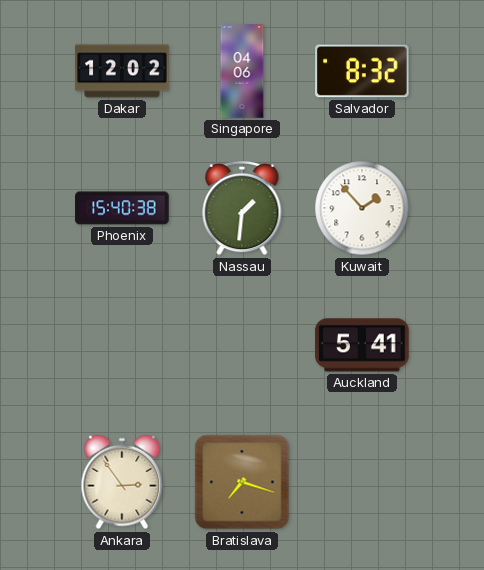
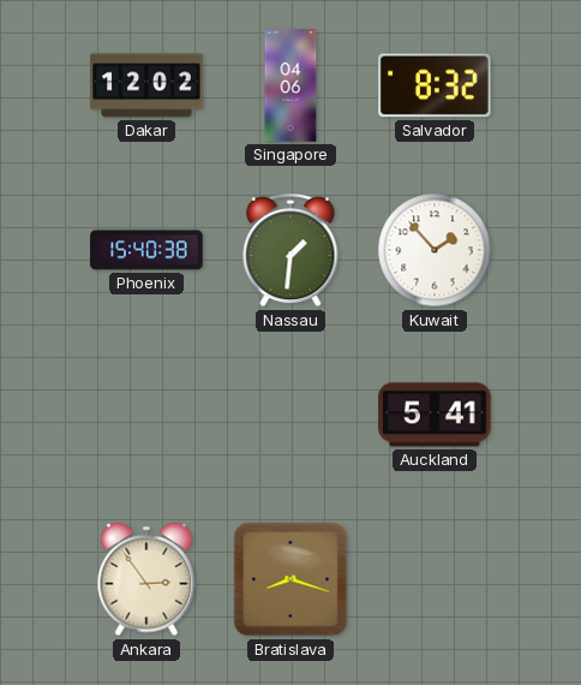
Bratislava: 7:18 -> 8:18 (290, 579)
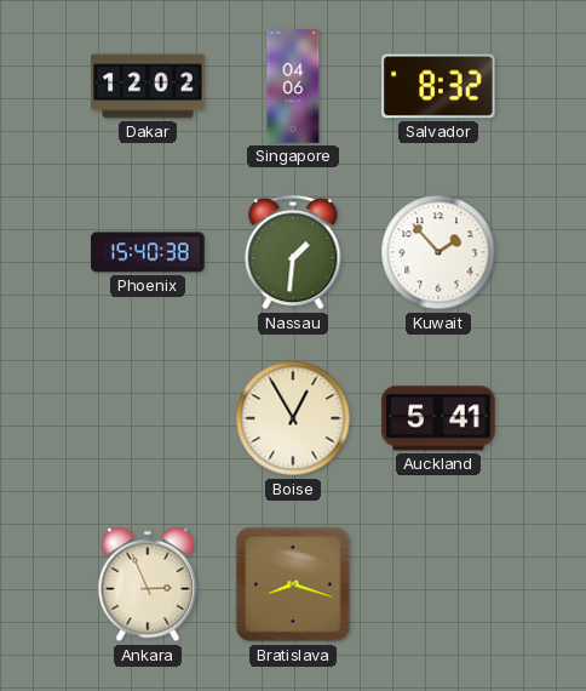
Boise: none -> 12:55 (293, 418)
Ankara: 2:54 -> 2:56 (148, 584)
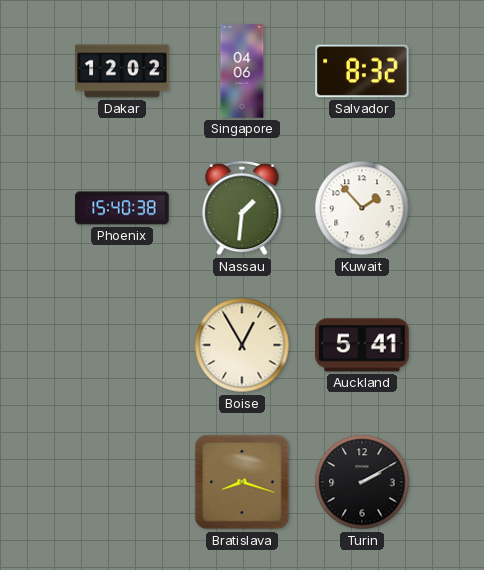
Ankara: 2:56 -> none (148, 584)
Turin: none -> 2:10 (362, 482)
